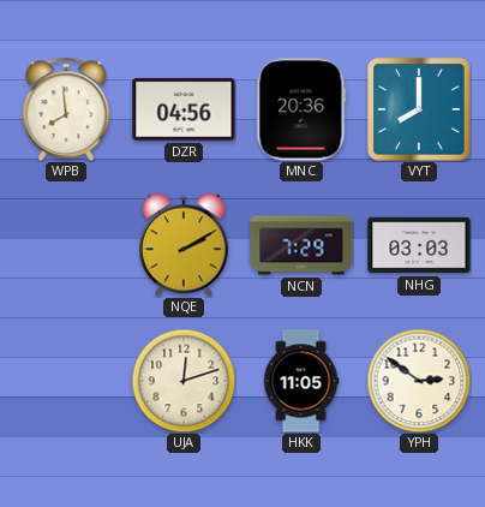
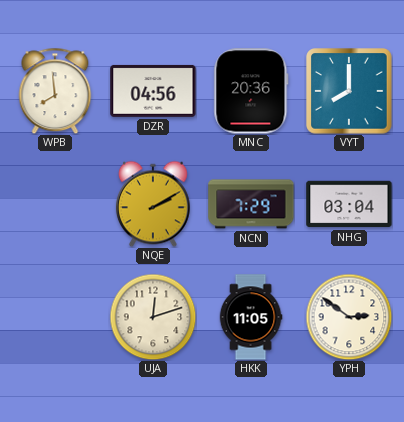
NHG: 03:03 -> 03:04 (349, 204)
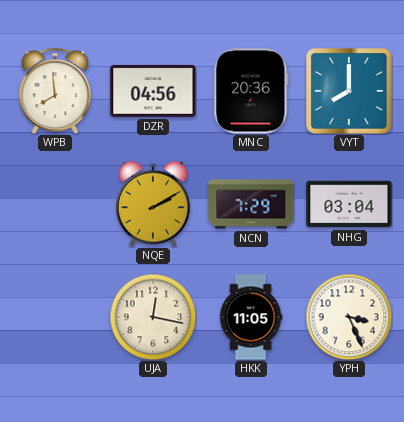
UJA: 12:12 -> 12:17 (153, 317)
YPH: 2:51 -> 3:26 (349, 317)
